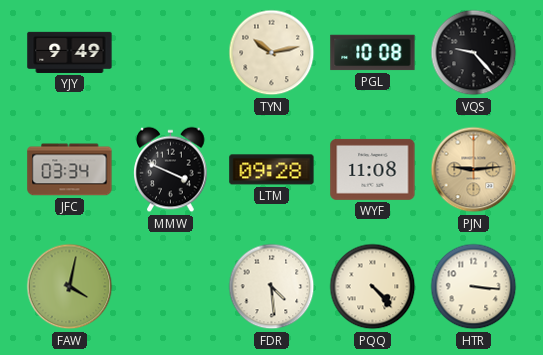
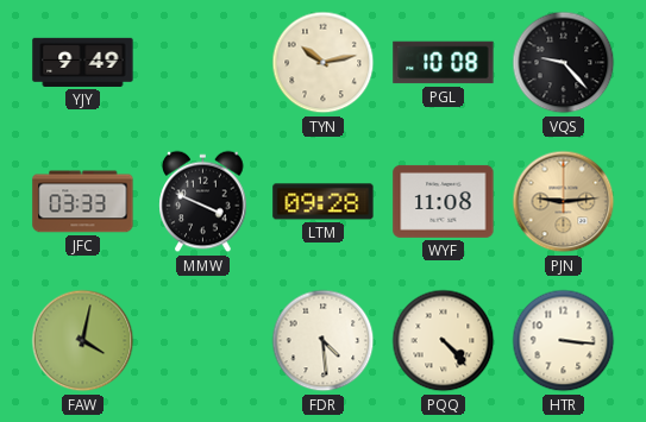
JFC: 03:34 -> 03:33 (83, 202)
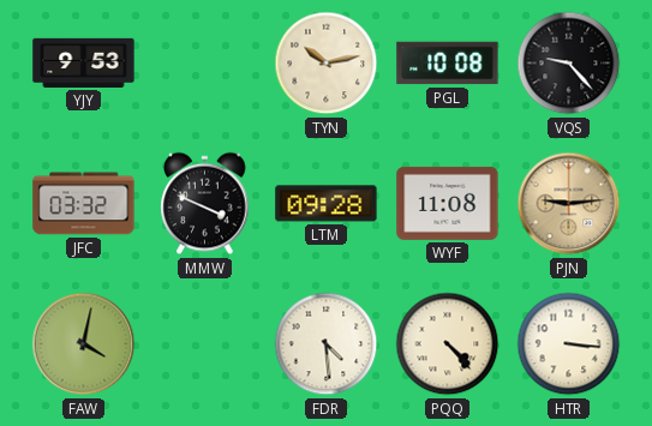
YJY: 9:49 -> 9:53 (84, 62)
JFC: 03:33 -> 03:32 (84, 204)
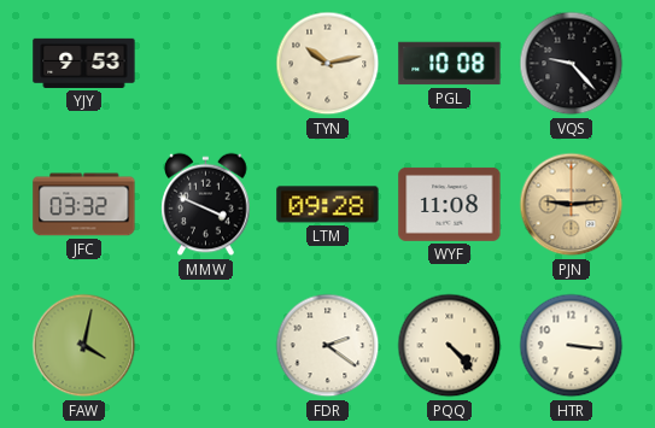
FDR: 4:29 -> 2:21 (328, 346)
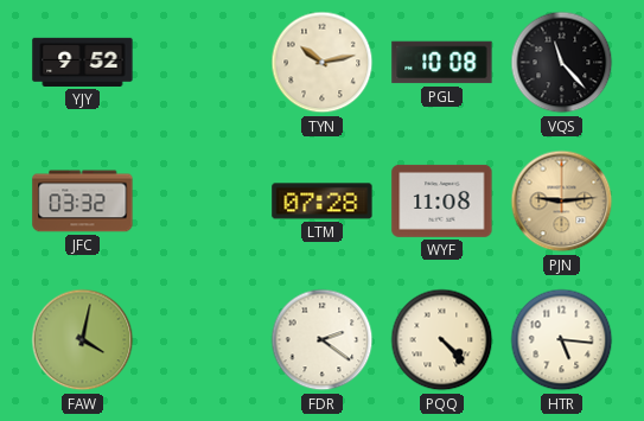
YJY: 9:53 -> 9:52 (83, 62)
VQS: 9:23 -> 11:23 (562, 63)
MMW: 3:49 -> none (206, 205)
LTM: 09:28 -> 07:28 (323, 202)
HTR: 3:16 -> 5:16 (562, 340)
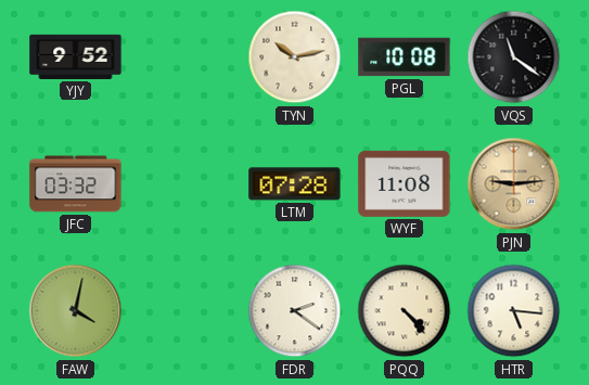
VQS: 11:23 -> 11:21 (514, 57)
